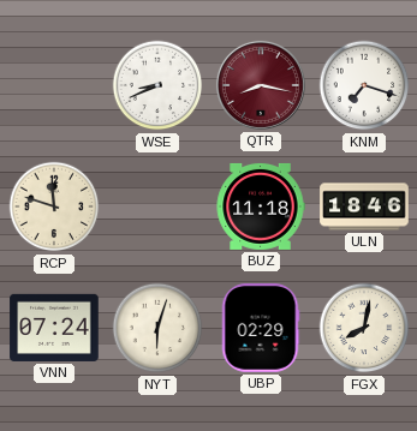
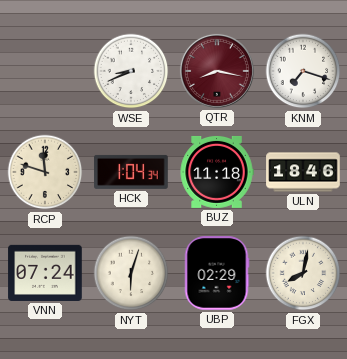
HCK: none -> 1:04 (131, 172)
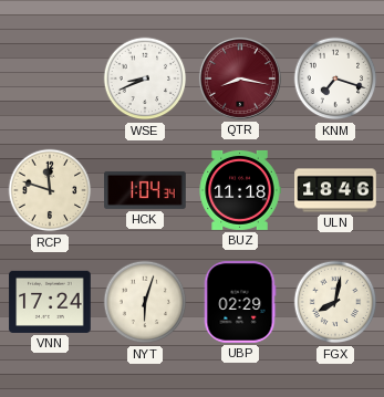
VNN: 07:24 -> 17:24 (50, 302)
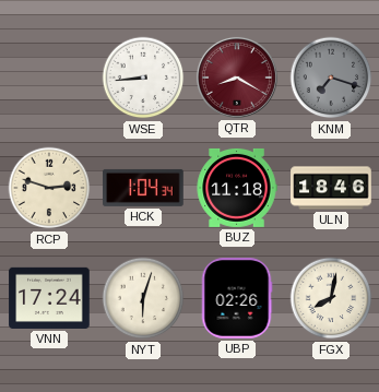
WSE: 8:41 -> 8:44 (143, 78)
QTR: 8:17 -> 8:20 (237, 78)
KNM dial: white -> grey (331, 78)
RCP: 11:48 -> 2:48 (49, 188)
UBP: 02:29 -> 02:26 (237, 298)
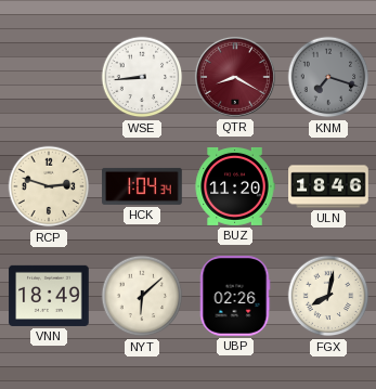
BUZ: 11:18 -> 11:20 (235, 186)
VNN: 17:24 -> 18:49 (49, 296)
NYT: 6:03 -> 6:08 (142, 296)
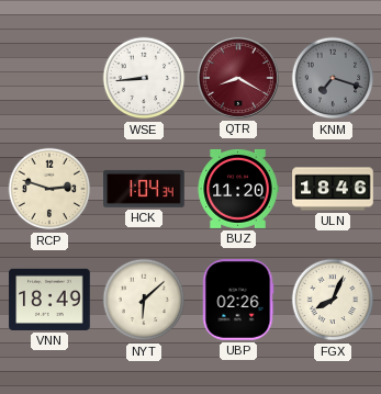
FGX: 8:02 -> 8:04 (333, 300)
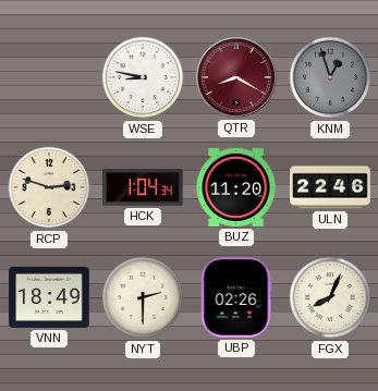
WSE: 8:44 -> 8:47 (143, 77)
KNM: 7:18 -> 12:57 (330, 77)
ULN: 18:46 -> 22:46 (330, 187)
NYT: 6:08 -> 2:30 (143, 297)
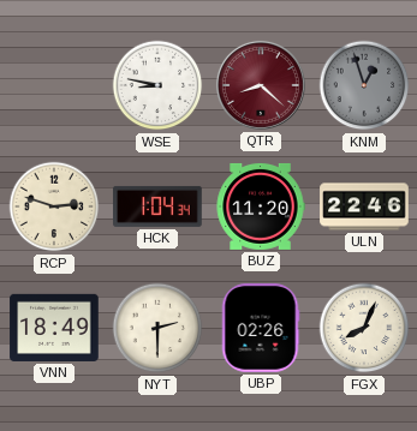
QTR: 8:20 -> 8:22 (261, 85)
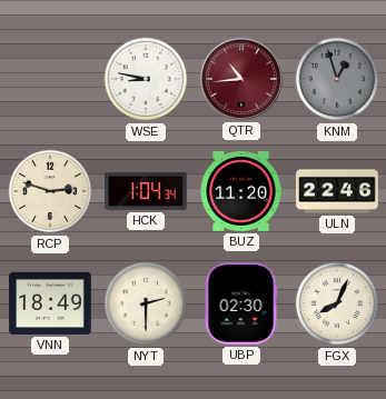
QTR: 8:22 -> 10:44 (241, 79)
UBP: 02:26 -> 02:30 (241, 303)
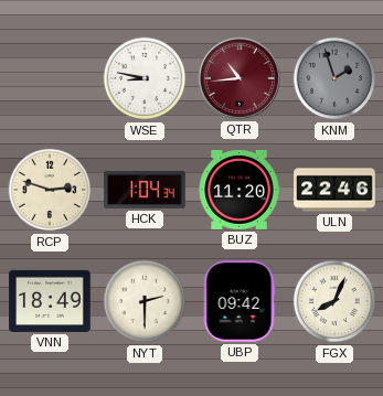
KNM: 12:57 -> 1:57 (334, 78)
UBP: 02:30 -> 09:42 (240, 301)
